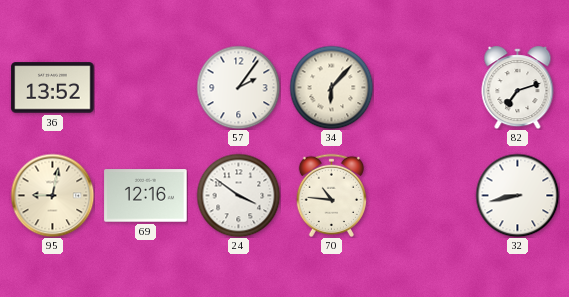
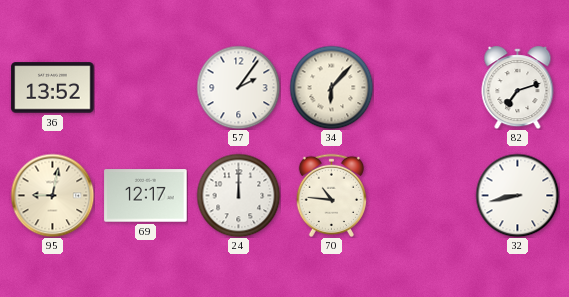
69: 12:16 -> 12:17 (146, 196)
24: 3:51 -> 12:00 (238, 195)
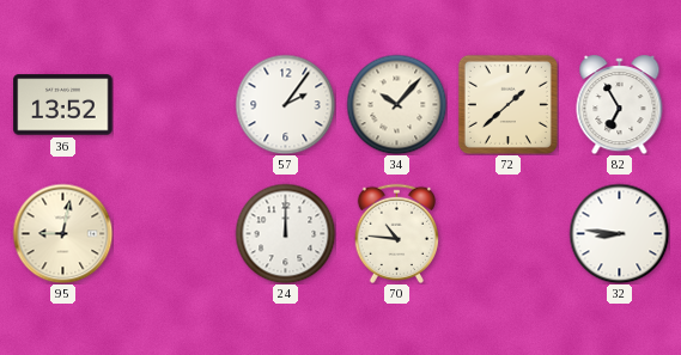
34: 6:07 -> 10:07 (396, 104)
72: none -> 1:38 (507, 104)
82: 7:12 -> 6:55 (620, 105)
69: 12:17 -> none (146, 196)
32: 8:43 -> 8:46 (619, 233)
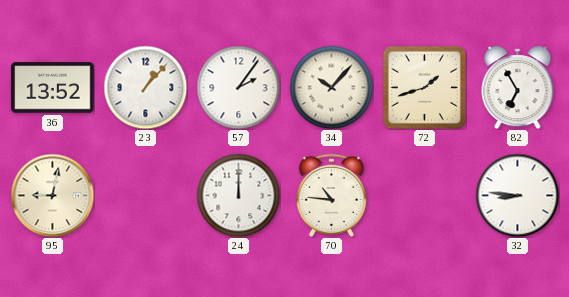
23: none -> 1:07 (145, 87)
72: 1:38 -> 1:42 (424, 87)
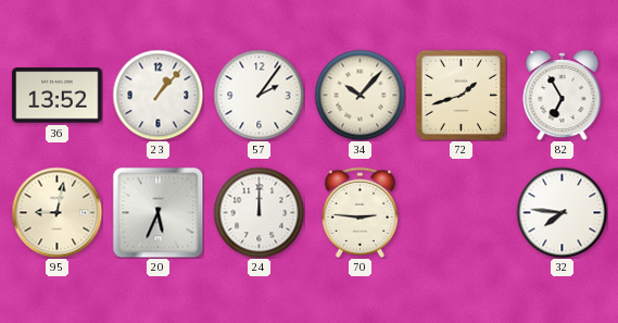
20: none -> 5:34 (157, 212)
70: 10:46 -> 2:46 (360, 212)
32: 8:46 -> 7:46 (562, 212)
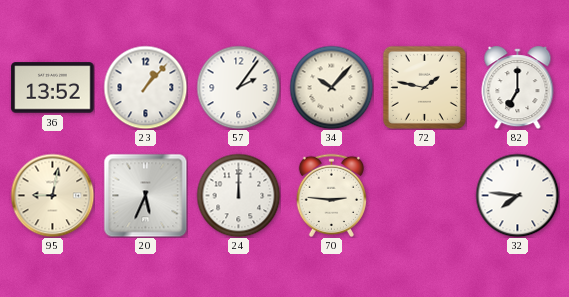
72: 1:42 -> 1:47 (424, 87)
82: 6:55 -> 7:00 (518, 88)
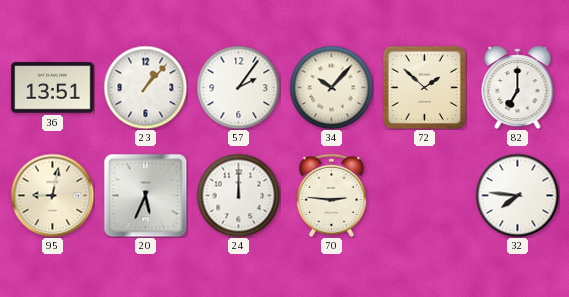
36: 13:52 -> 13:51 (53, 88)
72: 1:47 -> 1:52 (424, 87)
